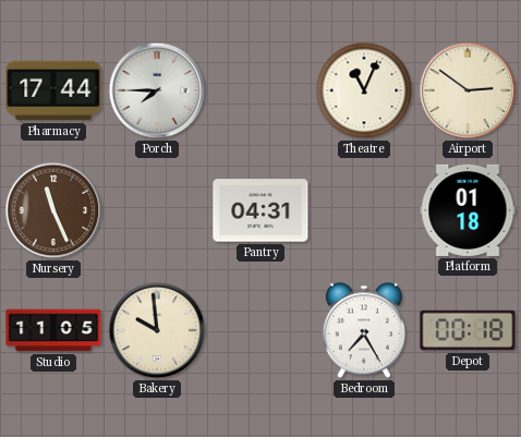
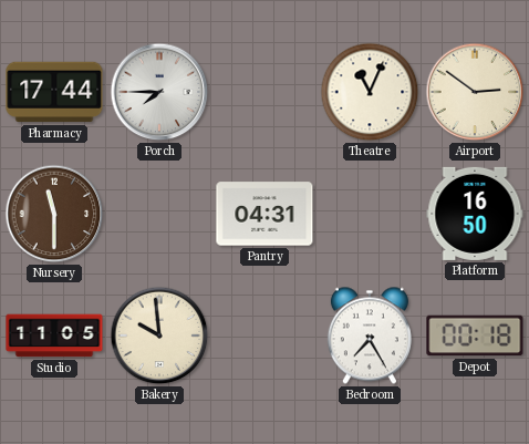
Nursery: 11:26 -> 11:30 (54, 214)
Platform: 01:18 -> 16:50 (475, 214)
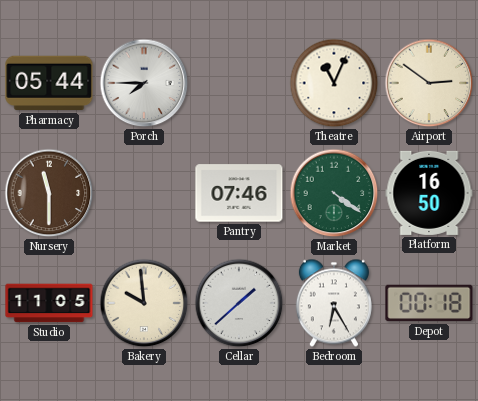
Pharmacy: 17:44 -> 05:44 (49, 83)
Pantry: 04:31 -> 07:46 (239, 193)
Market: none -> 4:21 (334, 193)
Cellar: none -> 1:38 (239, 303)
Bedroom: 7:25 -> 6:25 (334, 303)
